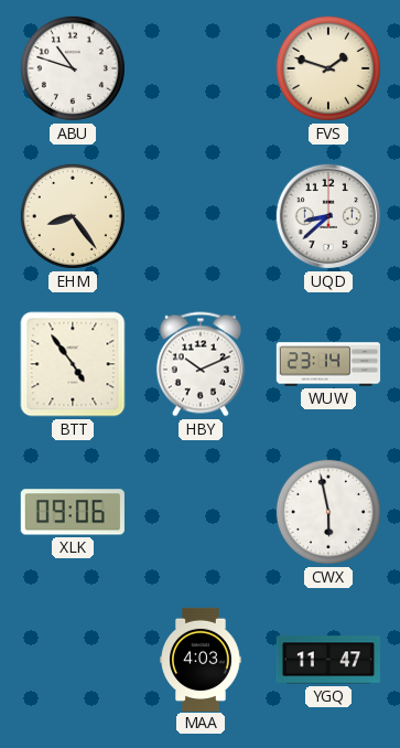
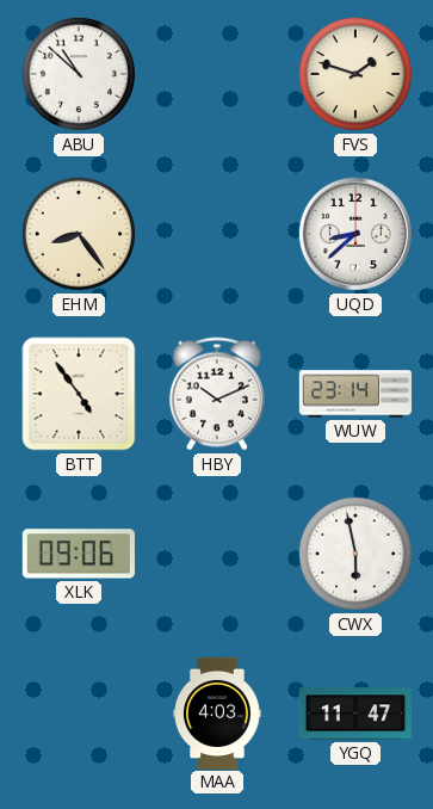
ABU: 10:48 -> 10:52 (79, 74)
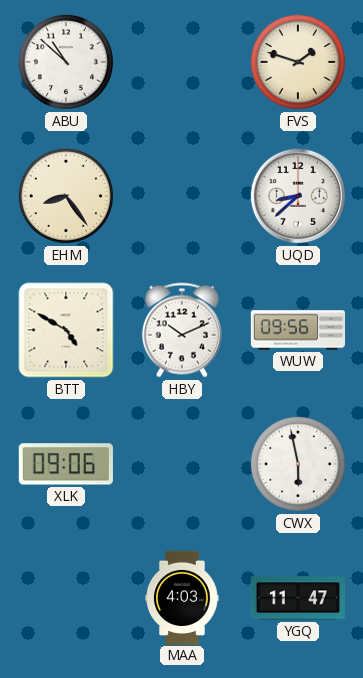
BTT: 4:54 -> 4:50 (66, 330)
WUW: 23:14 -> 09:56 (298, 330)
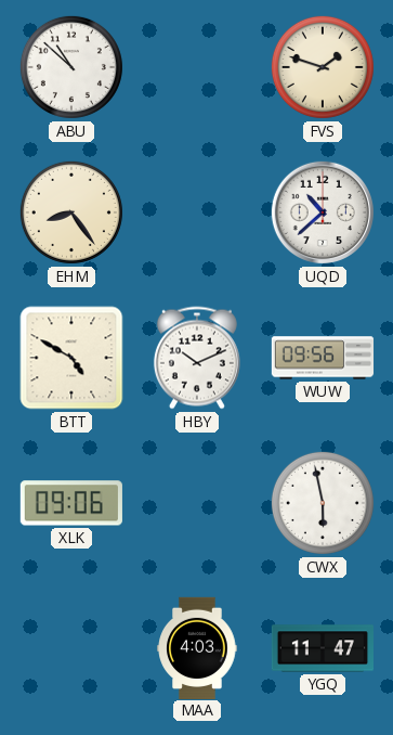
UQD: 8:38 -> 10:38 (323, 212)
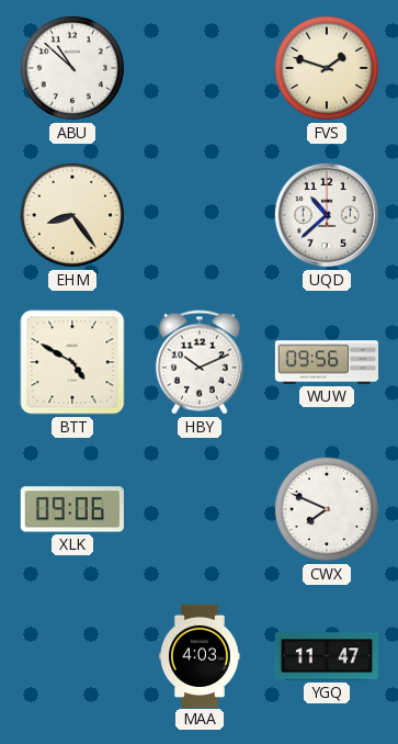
CWX: 5:58 -> 7:49 (327, 509)
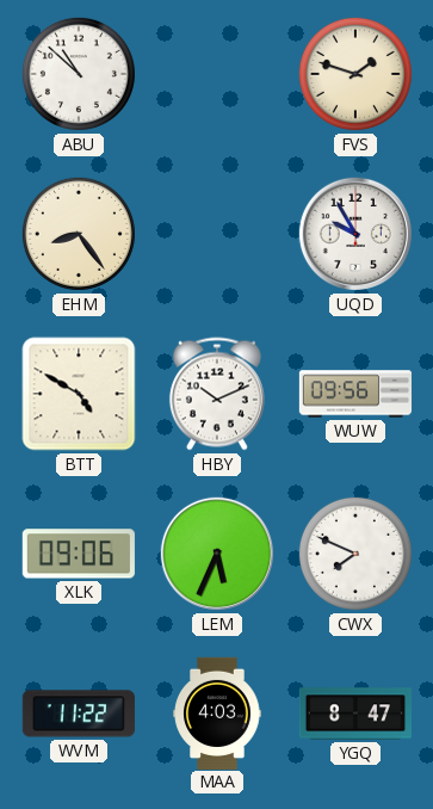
UQD: 10:38 -> 9:55 (355, 234)
LEM: none -> 5:34 (217, 554)
WVM: none -> 11:22 (79, 714)
YGQ: 11:47 -> 8:47 (354, 714)
